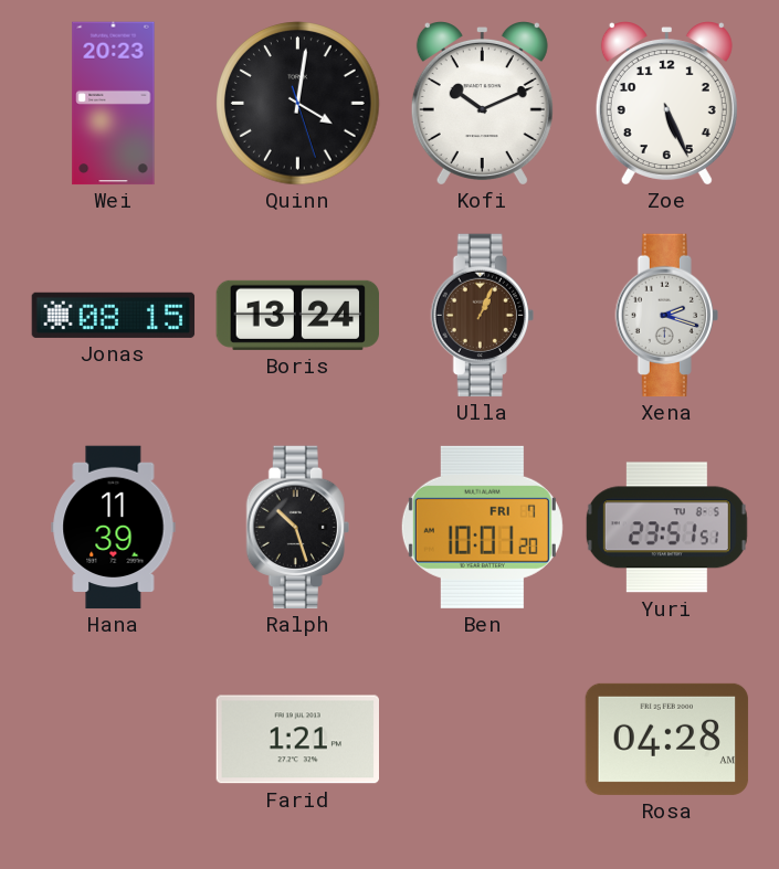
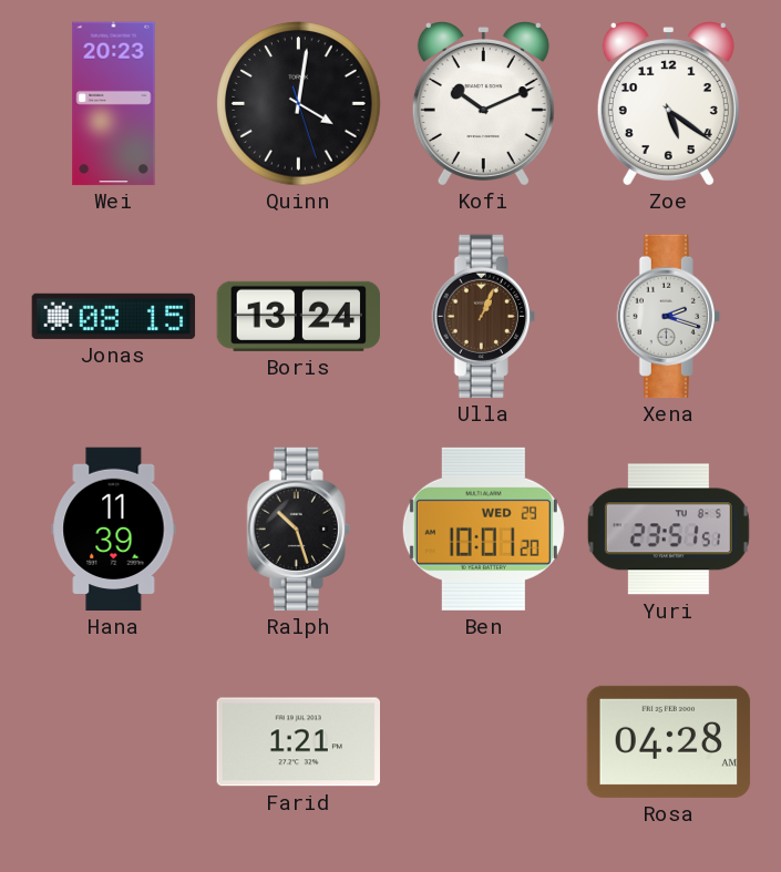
Zoe: 5:26 -> 5:21 (668, 104)
Ben date: FRI 7 -> WED 29 (483, 529)
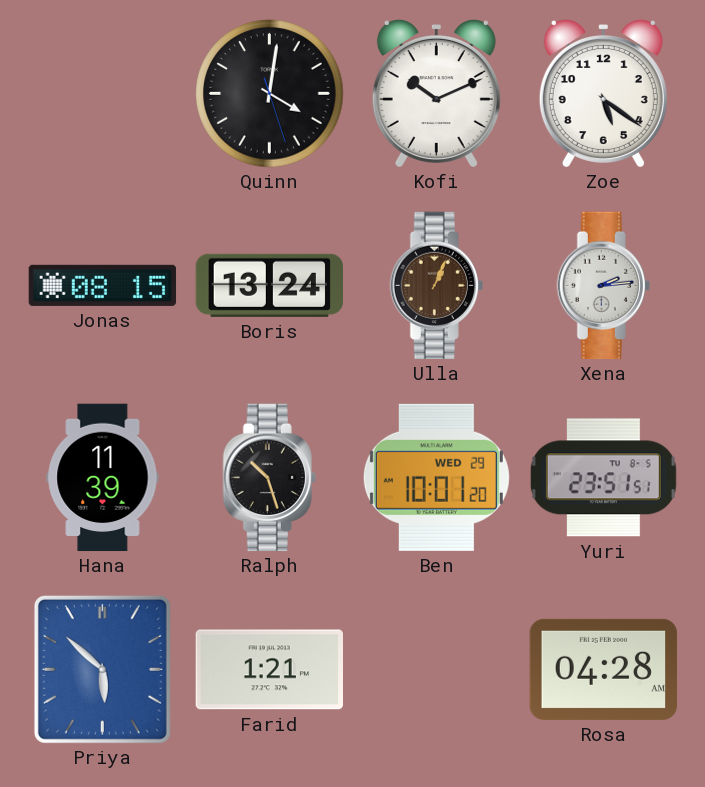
Wei: 20:23 -> none (114, 104)
Xena: 2:18 -> 2:14 (603, 286)
Priya: none -> 5:52 (102, 669)
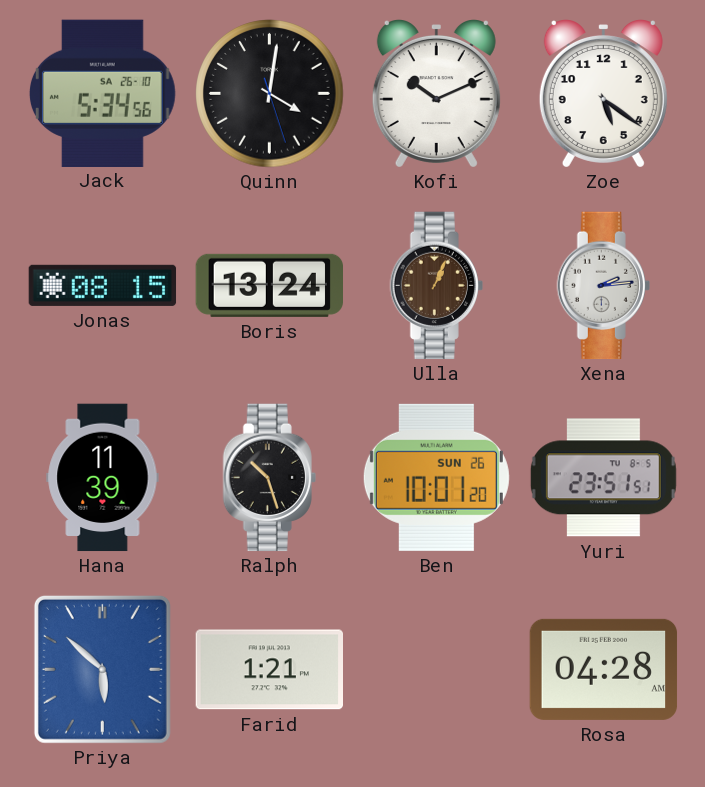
Jack: none -> 5:34 (102, 93)
Ben date: WED 29 -> SUN 26 (436, 477)
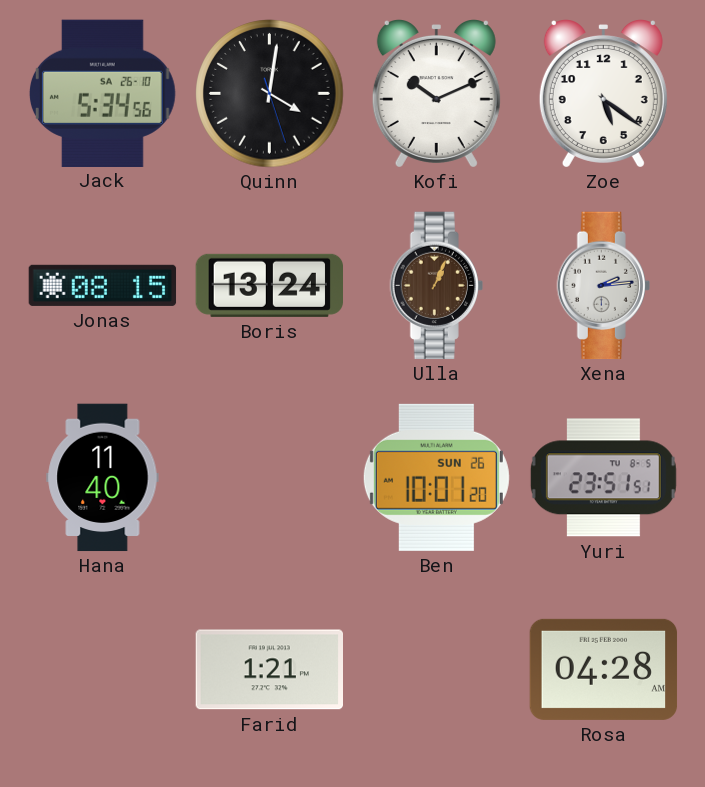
Hana: 11:39 -> 11:40 (103, 478)
Ralph: 10:27 -> none (269, 478)
Priya: 5:52 -> none (102, 669)
